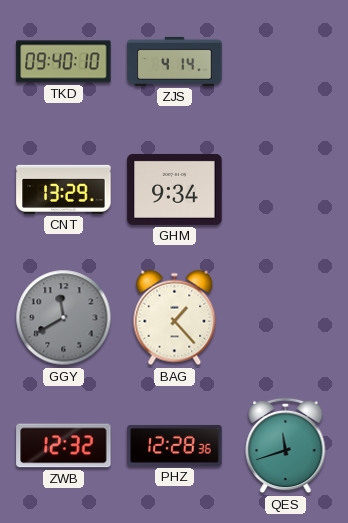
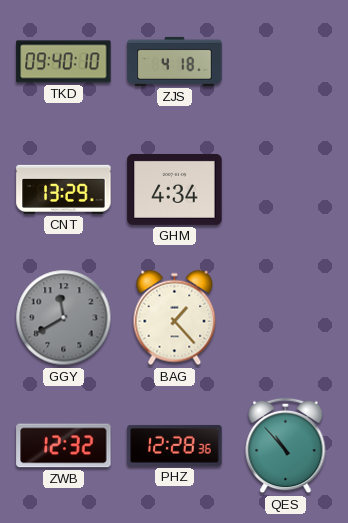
ZJS: 4:14 -> 4:18 (175, 61)
GHM: 9:34 -> 4:34 (175, 189)
QES: 11:42 -> 10:53 (286, 446)
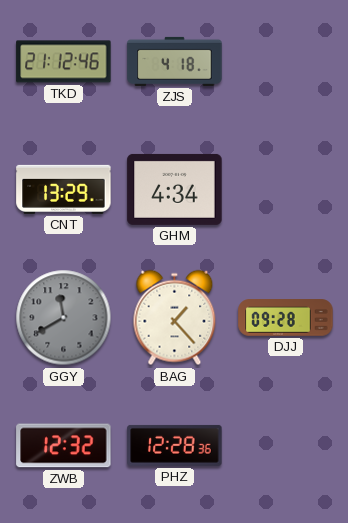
TKD: 09:40 -> 21:12 (64, 62)
DJJ: none -> 09:28 (286, 318)
QES: 10:53 -> none (286, 446)
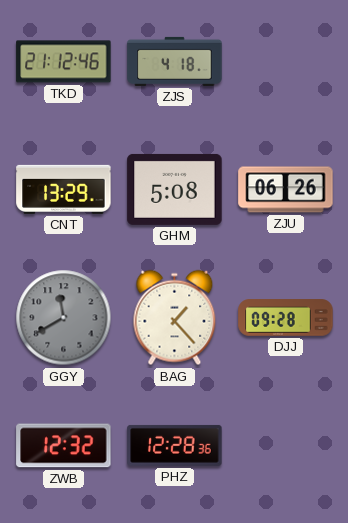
GHM: 4:34 -> 5:08 (175, 189)
ZJU: none -> 06:26 (286, 190)
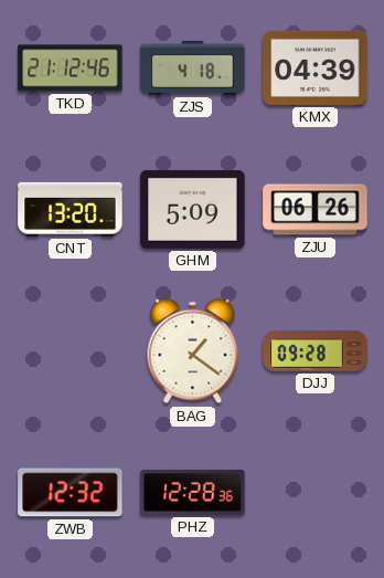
KMX: none -> 04:39 (316, 67)
CNT: 13:29 -> 13:20 (71, 209)
GHM: 5:08 -> 5:09 (193, 209)
GGY: 11:40 -> none (64, 318)
BAG: 1:23 -> 1:21 (193, 351)
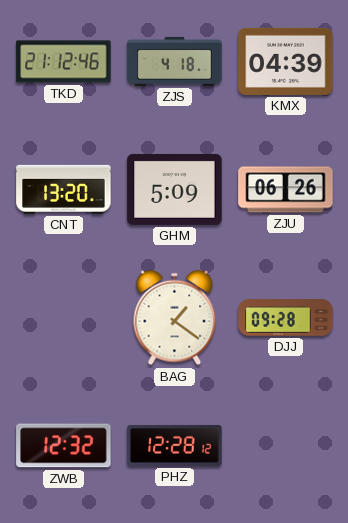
PHZ: 12:28:36 -> 12:28:12 (175, 445)
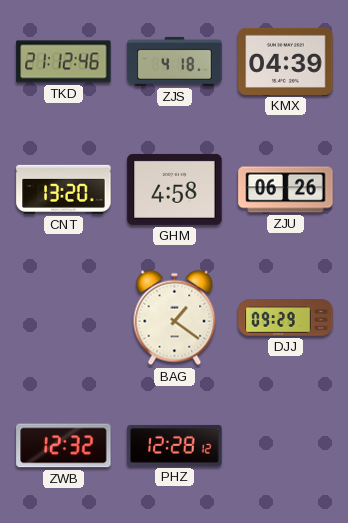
GHM: 5:09 -> 4:58 (175, 189)
DJJ: 09:28 -> 09:29 (286, 318)
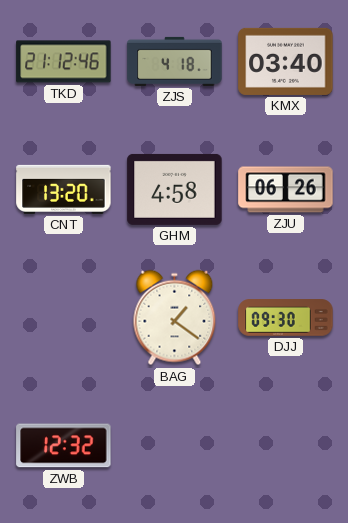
KMX: 04:39 -> 03:40 (286, 61)
DJJ: 09:29 -> 09:30 (286, 318)
PHZ: 12:28 -> none (175, 445)
